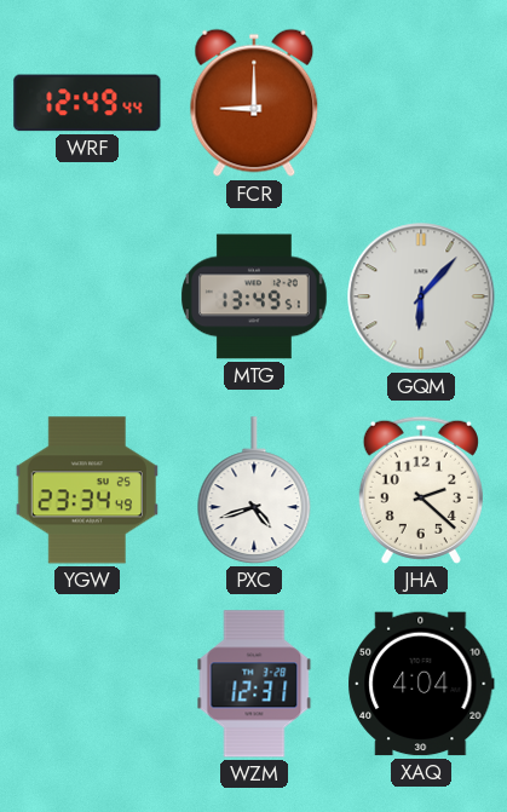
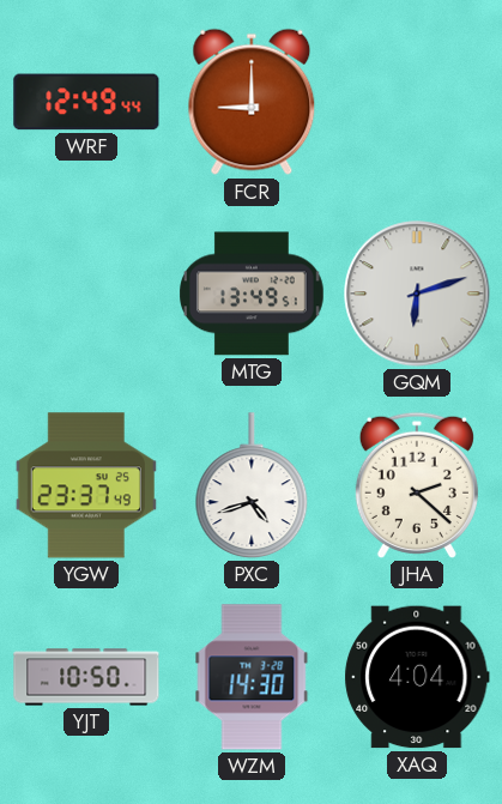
GQM: 6:07 -> 6:12 (417, 294)
YGW: 23:34 -> 23:37 (86, 485)
YJT: none -> 10:50 (86, 677)
WZM: 12:31 -> 14:30 (252, 677)
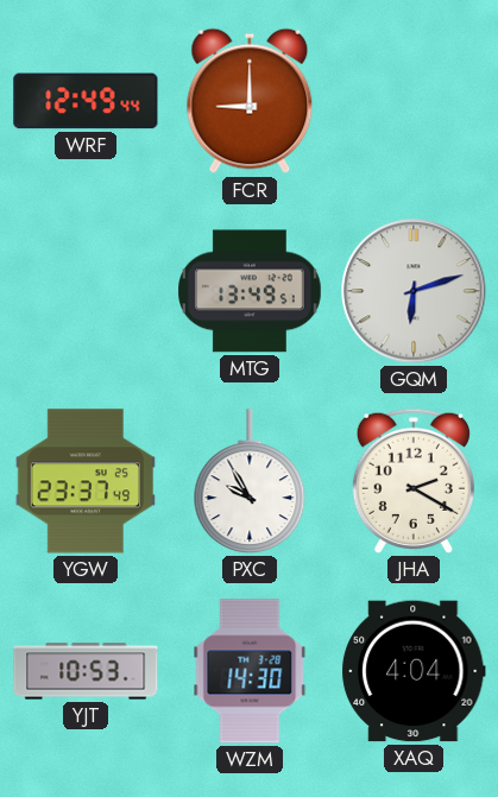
PXC: 4:42 -> 9:55 (250, 481)
JHA: 2:22 -> 2:20 (414, 481)
YJT: 10:50 -> 10:53 (86, 671)
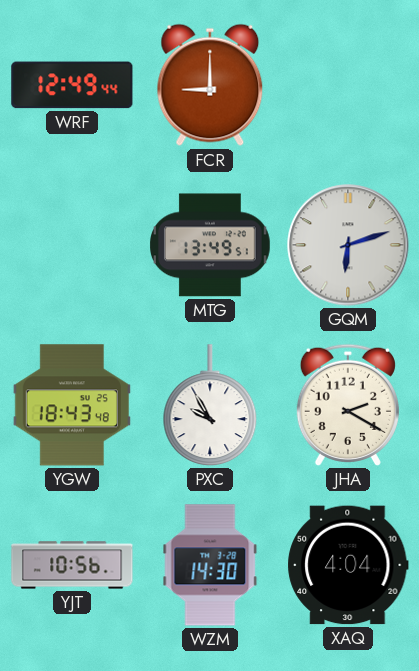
YGW: 23:37 -> 18:43 (72, 405)
YJT: 10:53 -> 10:56 (72, 565)
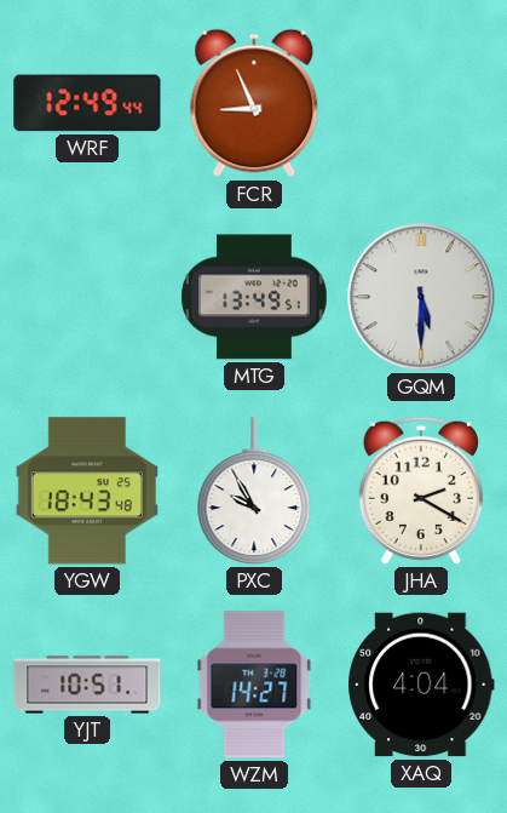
FCR: 9:00 -> 8:56 (254, 103)
GQM: 6:12 -> 5:30 (421, 297)
YJT: 10:56 -> 10:51 (87, 685)
WZM: 14:30 -> 14:27 (254, 685)
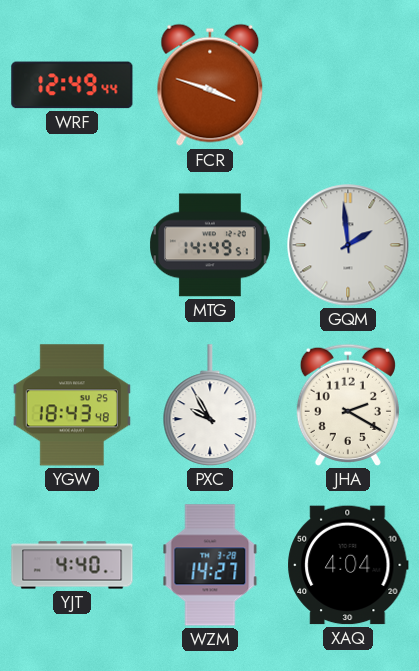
FCR: 8:56 -> 3:48 (210, 85)
MTG: 13:49 -> 14:49 (211, 245)
GQM: 5:30 -> 1:59 (348, 245)
YJT: 10:51 -> 4:40 (72, 565)
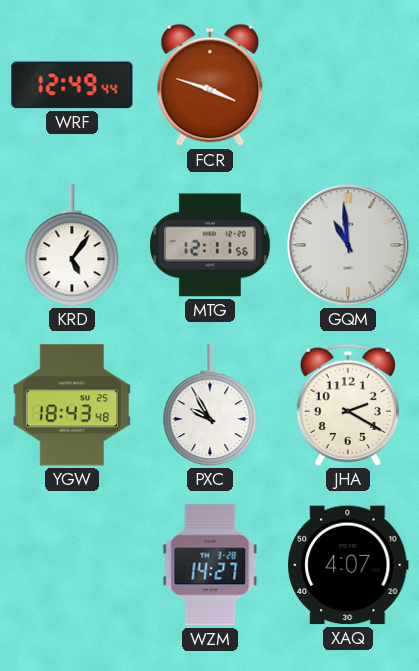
KRD: none -> 5:06 (72, 245)
MTG: 14:49 -> 12:11 (211, 245)
GQM: 1:59 -> 10:59 (348, 245)
YJT: 4:40 -> none (72, 565)
XAQ: 4:04 -> 4:07 (348, 565)
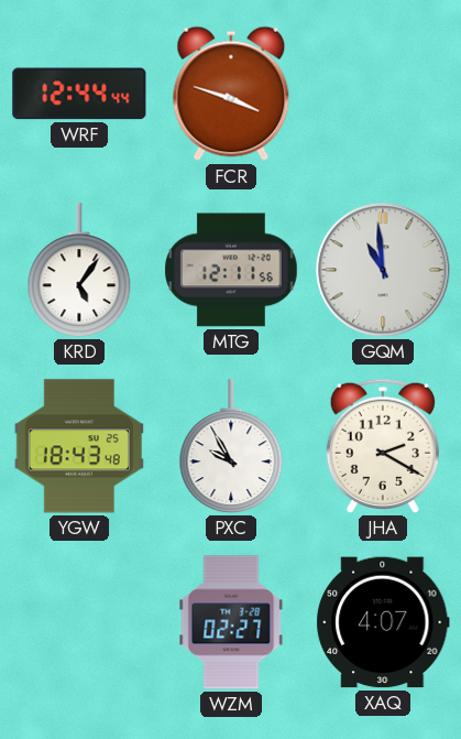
WRF: 12:49 -> 12:44 (79, 94)
WZM: 14:27 -> 02:27 (231, 622)
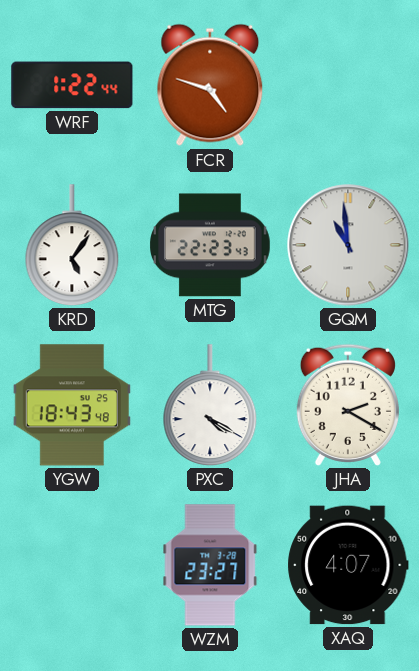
WRF: 12:44 -> 1:22 (72, 85)
FCR: 3:48 -> 4:48 (210, 85)
MTG: 12:11 -> 22:23 (211, 245)
PXC: 9:55 -> 4:20 (210, 405)
WZM: 02:27 -> 23:27 (210, 565)
